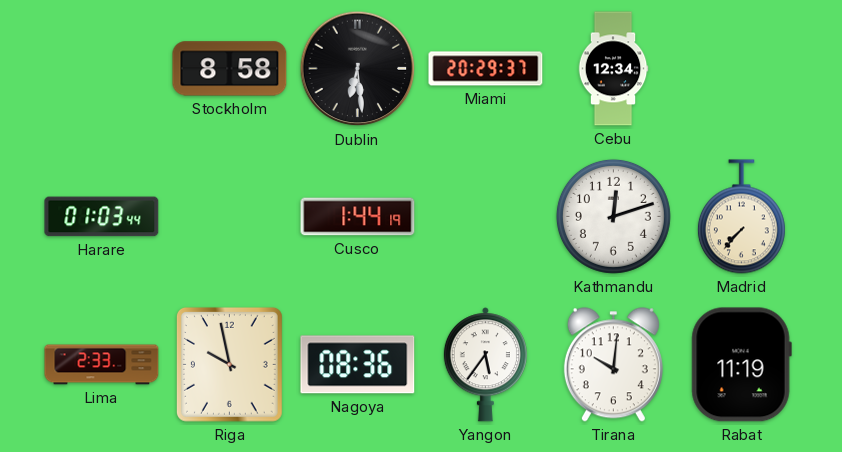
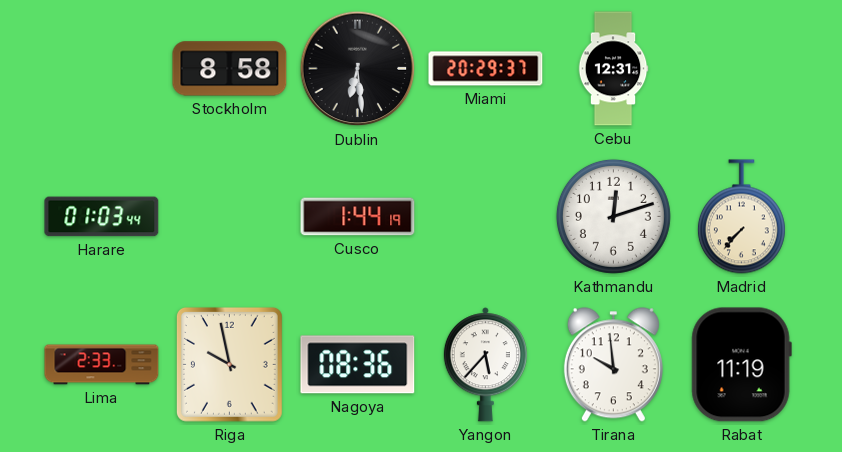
Cebu: 12:34 -> 12:31 (613, 69)
Yangon: 5:36 -> 5:37 (485, 365)
Tirana: 10:01 -> 9:59 (613, 365)
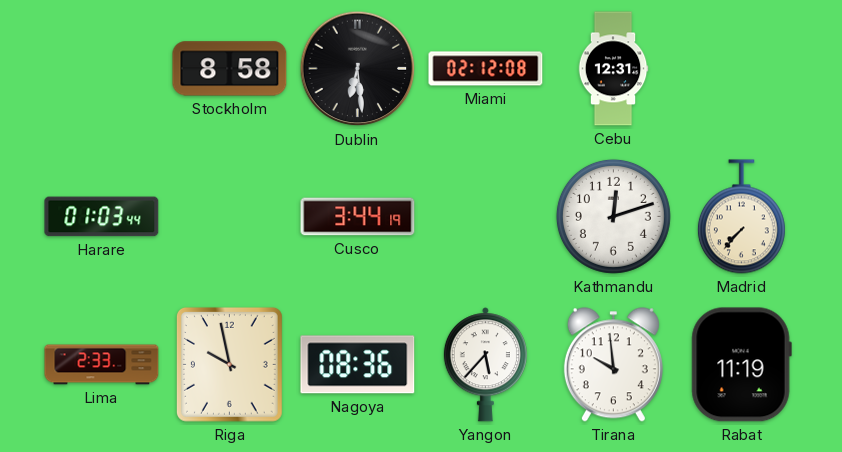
Miami: 20:29 -> 02:12 (486, 69)
Cusco: 1:44 -> 3:44 (358, 217)
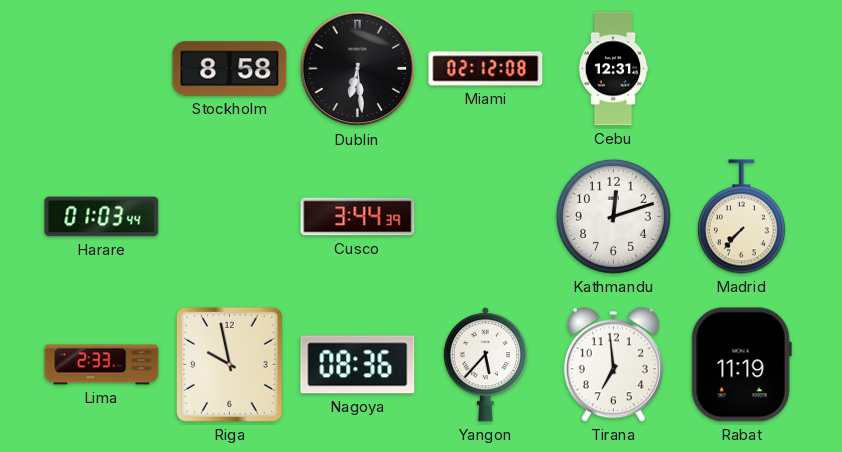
Cusco: 3:44:19 -> 3:44:39 (358, 217)
Tirana: 9:59 -> 6:59 (613, 365)
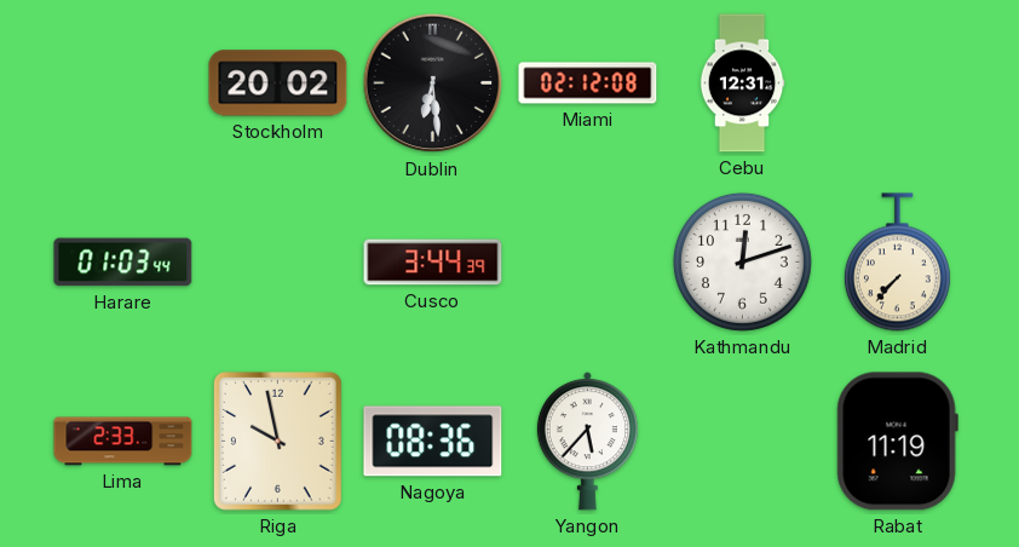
Stockholm: 8:58 -> 20:02 (278, 84)
Tirana: 6:59 -> none (613, 365)
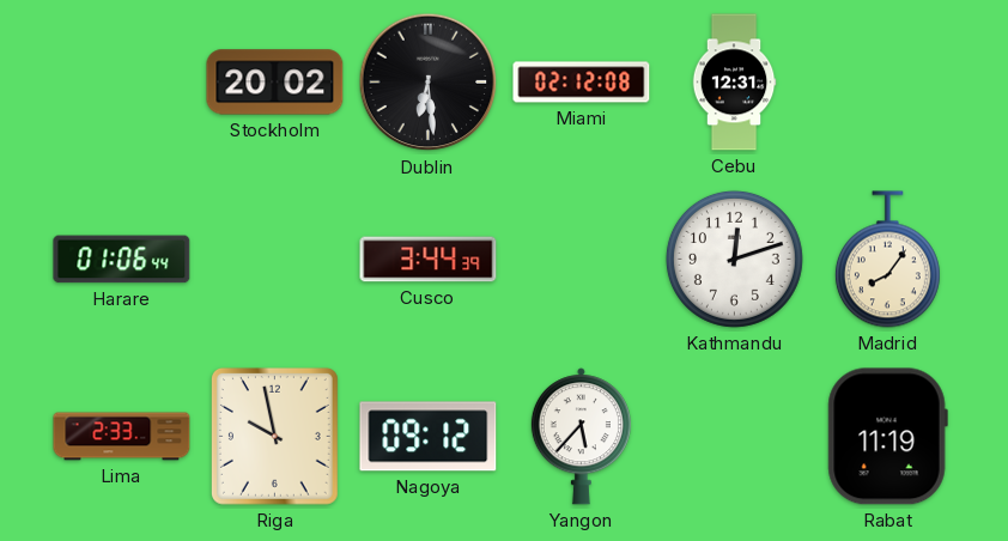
Harare: 01:03 -> 01:06 (122, 260)
Madrid: 7:37 -> 8:06 (887, 260)
Nagoya: 08:36 -> 09:12 (429, 437)
